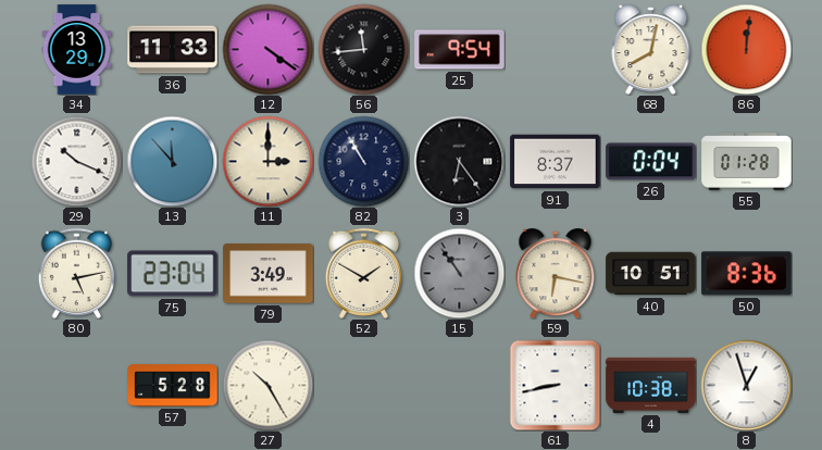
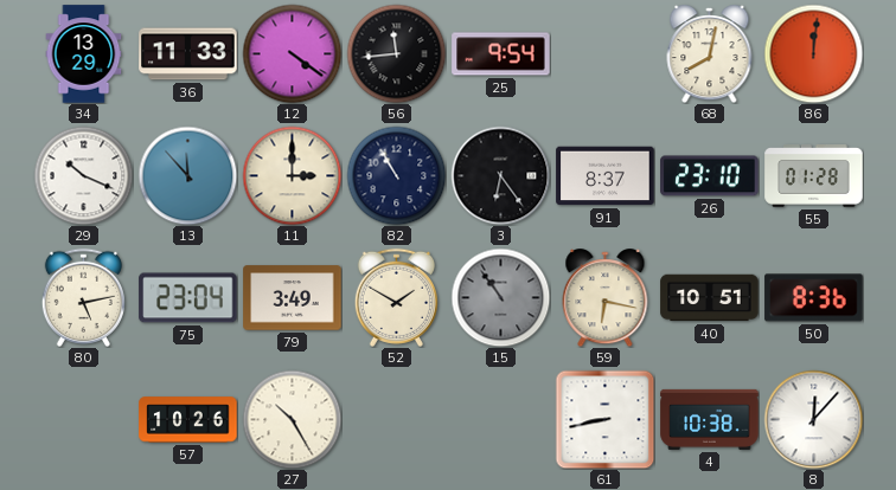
26: 0:04 -> 23:10 (710, 176)
57: 5:28 -> 10:26 (188, 420)
8: 12:57 -> 12:07 (813, 419)
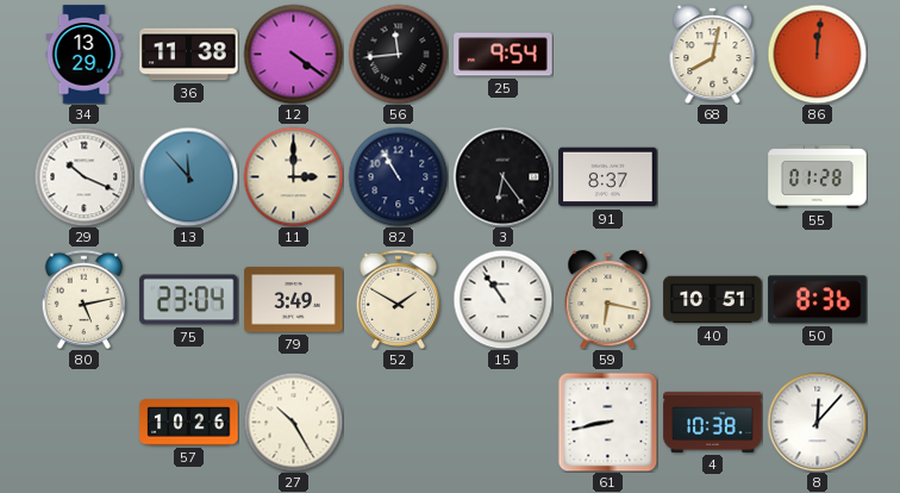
36: 11:33 -> 11:38 (189, 55)
26: 23:10 -> none (710, 176)
15 dial: grey -> white (502, 299)
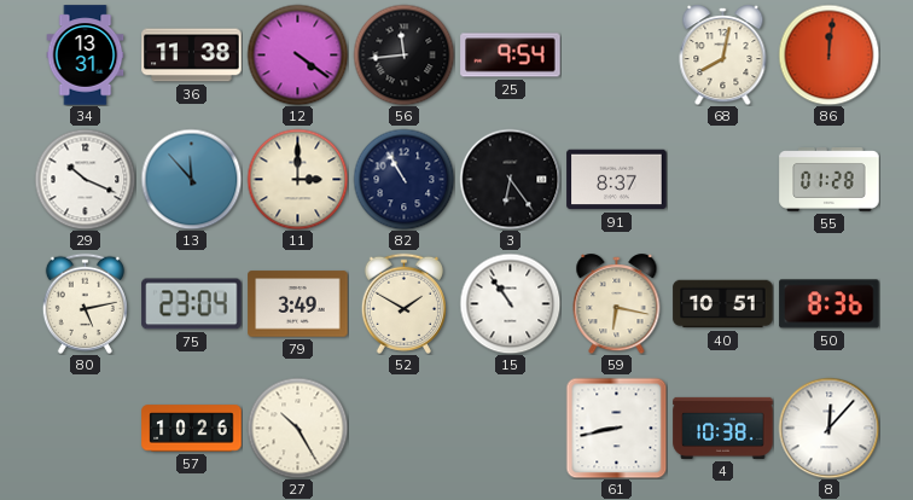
34: 13:29 -> 13:31 (86, 56)
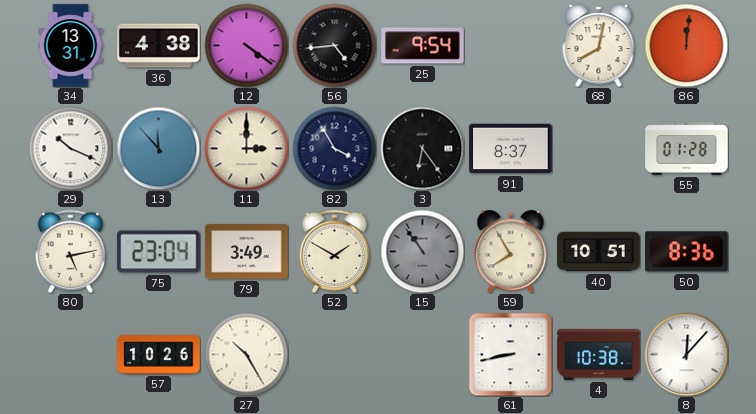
36: 11:38 -> 4:38 (159, 46)
56: 11:44 -> 4:44 (334, 45)
82: 10:55 -> 3:55 (334, 148)
15 dial: white -> grey (422, 251)
59: 6:17 -> 7:55 (511, 252)
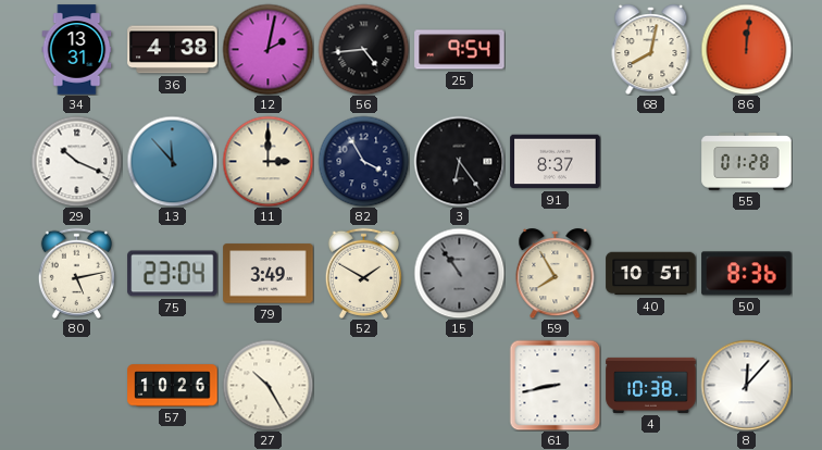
12: 4:21 -> 2:02 (267, 49)
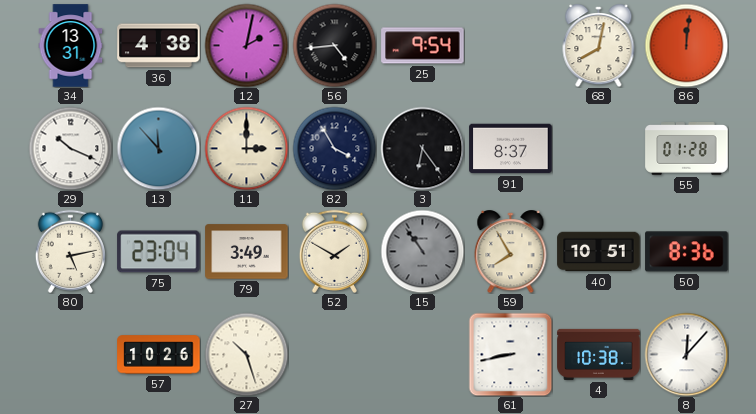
27: 10:25 -> 10:27 (246, 354)
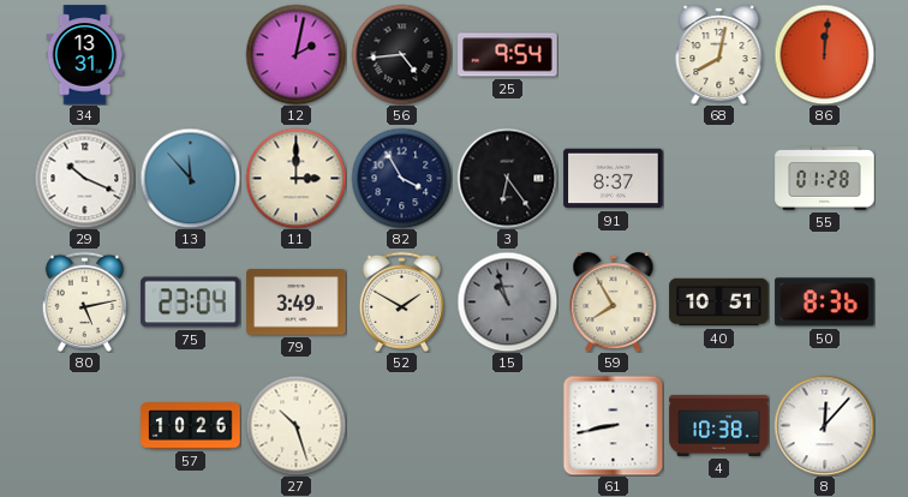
36: 4:38 -> none (159, 46)
15: 10:54 -> 10:57 (507, 301)
